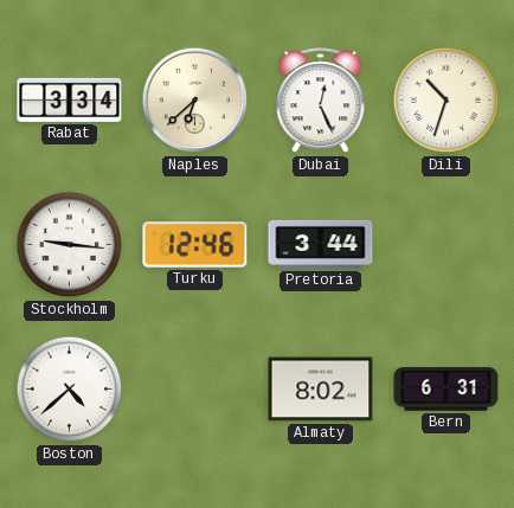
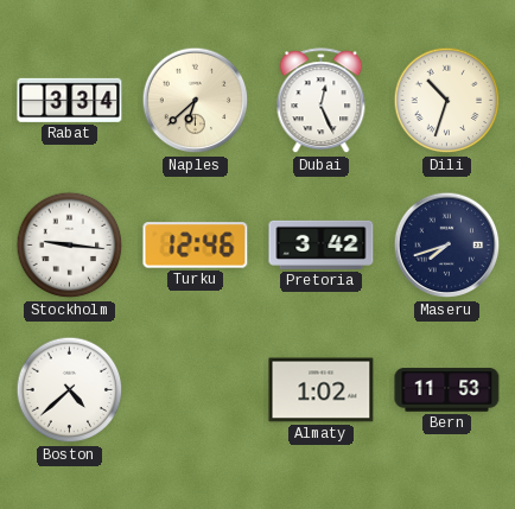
Pretoria: 3:44 -> 3:42 (322, 244)
Maseru: none -> 7:42 (447, 246)
Almaty: 8:02 -> 1:02 (322, 390)
Bern: 6:31 -> 11:53 (447, 390)
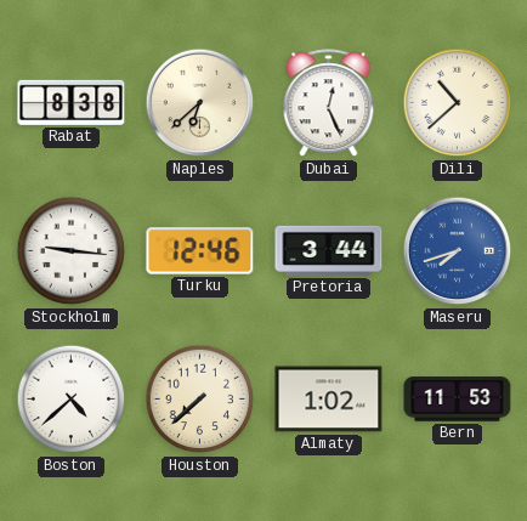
Rabat: 3:34 -> 8:38 (72, 102)
Dili: 10:33 -> 10:38 (458, 103)
Pretoria: 3:42 -> 3:44 (329, 250)
Maseru dial: navy -> blue (458, 251)
Houston: none -> 7:38 (200, 400)
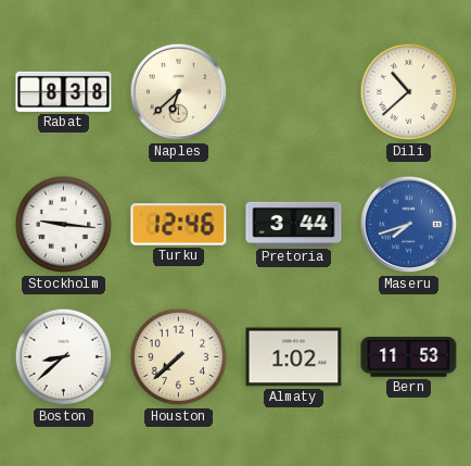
Dubai: 12:26 -> none (329, 103)
Boston: 4:38 -> 8:38 (64, 357)
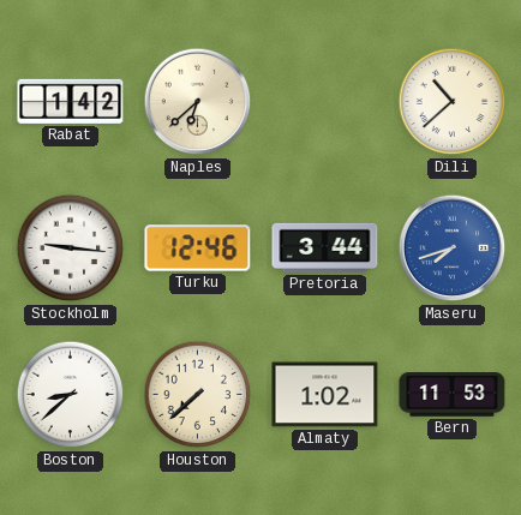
Rabat: 8:38 -> 1:42 (71, 101)
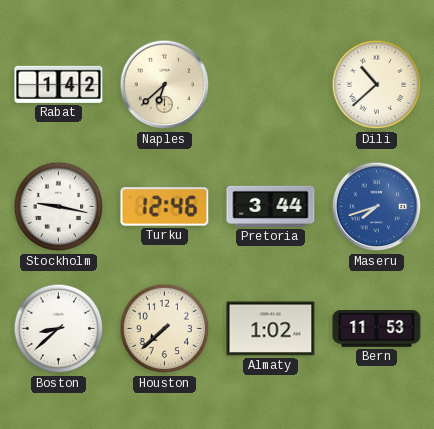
Stockholm: 9:16 -> 9:17 (59, 207)
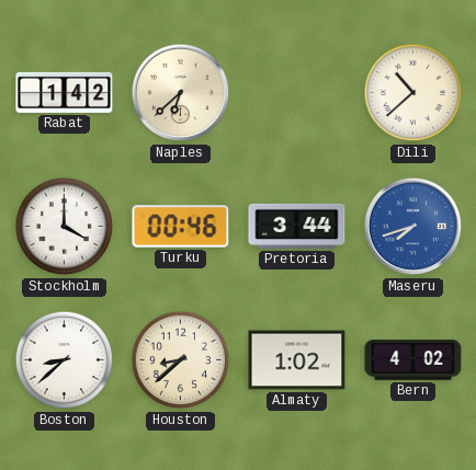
Stockholm: 9:17 -> 4:00 (65, 227)
Turku: 12:46 -> 00:46 (181, 227)
Houston: 7:38 -> 8:38 (181, 360)
Bern: 11:53 -> 4:02 (413, 360)
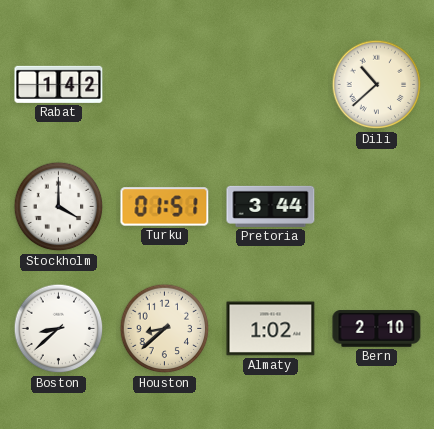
Naples: 6:38 -> none (181, 93)
Turku: 00:46 -> 01:51 (165, 207)
Maseru: 7:42 -> none (413, 227)
Bern: 4:02 -> 2:10 (377, 329)
